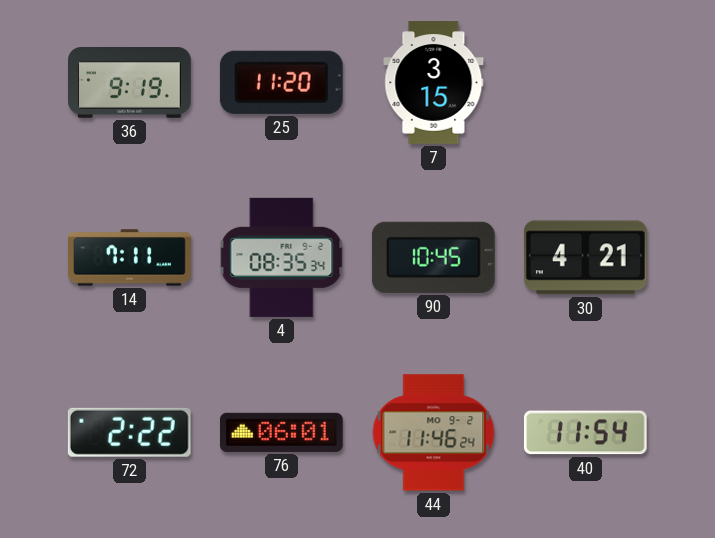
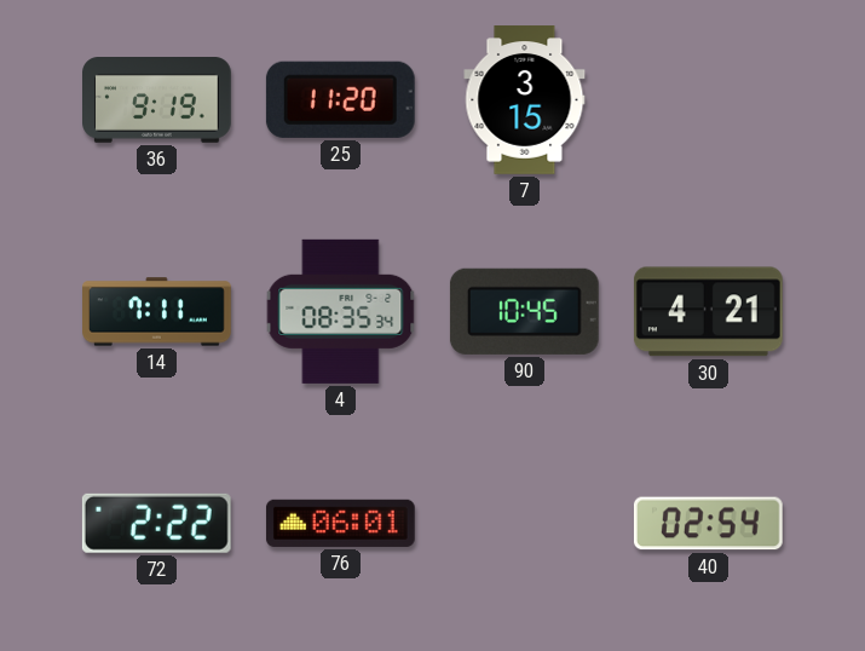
44: 11:46 -> none (434, 433)
40: 11:54 -> 02:54 (708, 524)
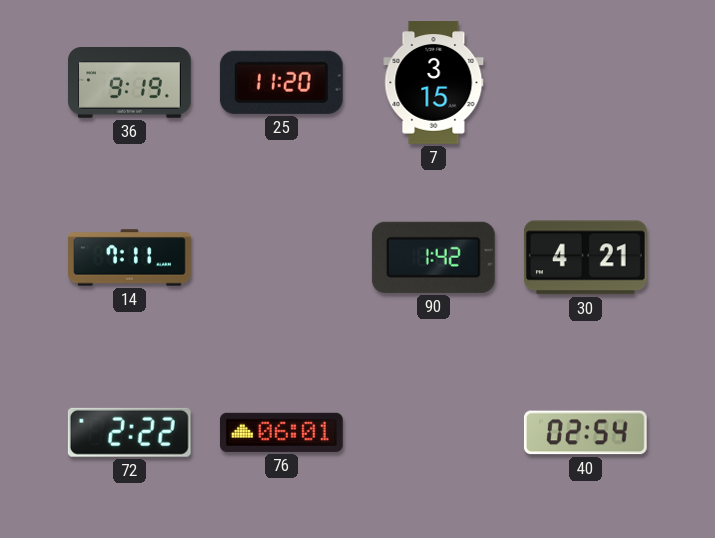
4: 08:35 -> none (341, 311)
90: 10:45 -> 1:42 (433, 257)
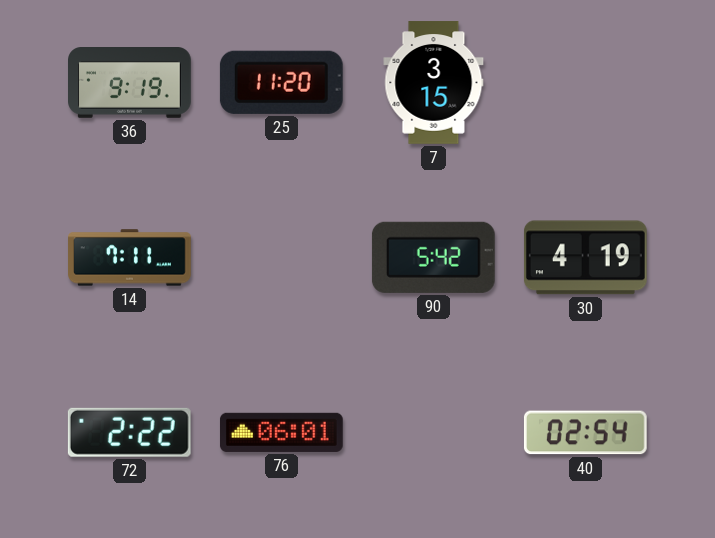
90: 1:42 -> 5:42 (433, 257)
30: 4:21 -> 4:19 (585, 258)
